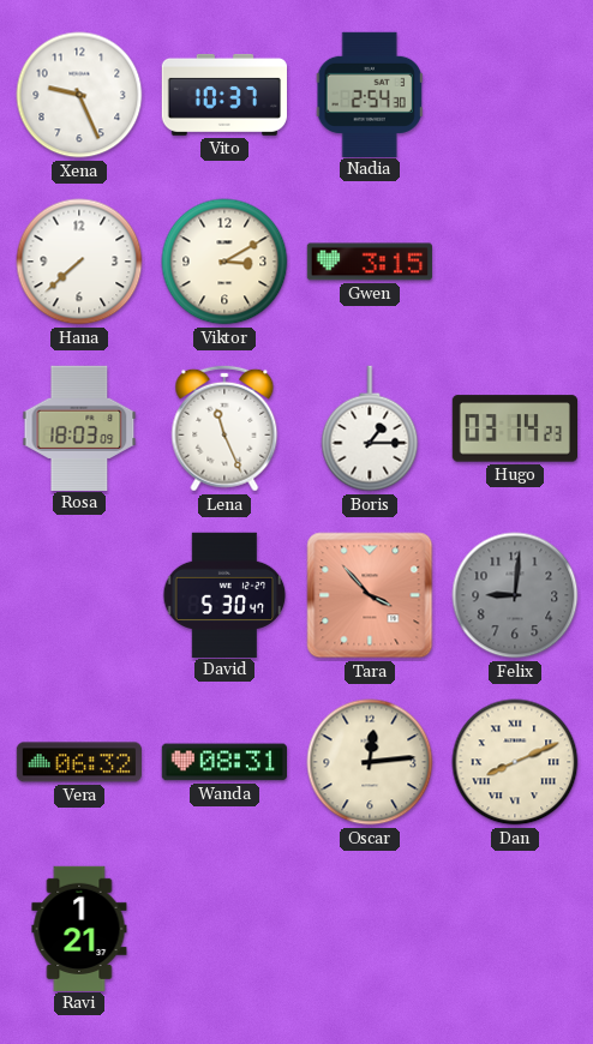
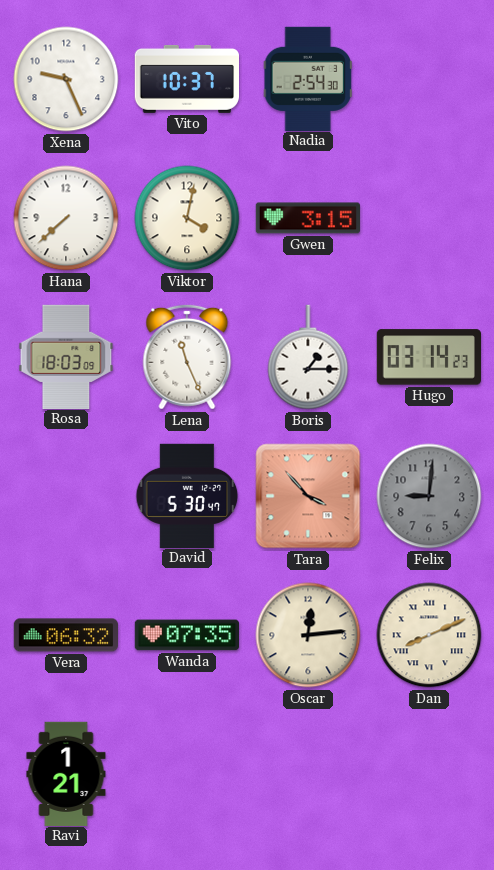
Viktor: 3:10 -> 4:02 (187, 218)
Wanda: 08:31 -> 07:35 (186, 635)
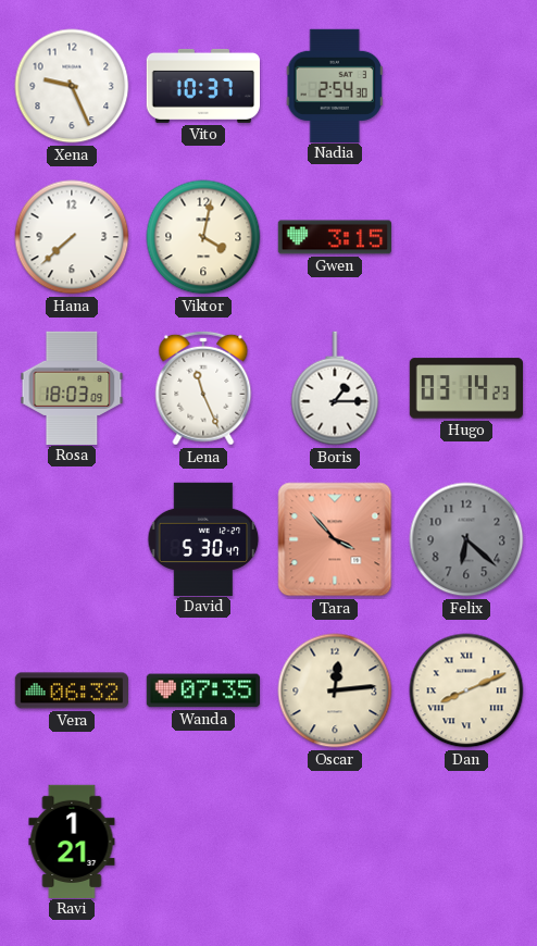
Felix: 9:01 -> 6:22 (466, 539)
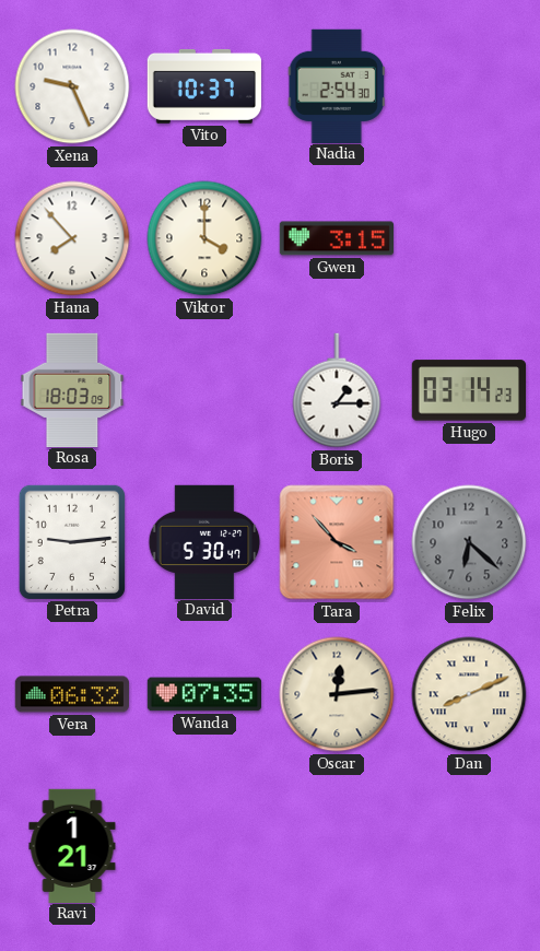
Hana: 7:38 -> 7:53 (72, 238)
Viktor: 4:02 -> 4:00 (204, 238)
Lena: 11:26 -> none (203, 388)
Petra: none -> 9:14 (72, 542)
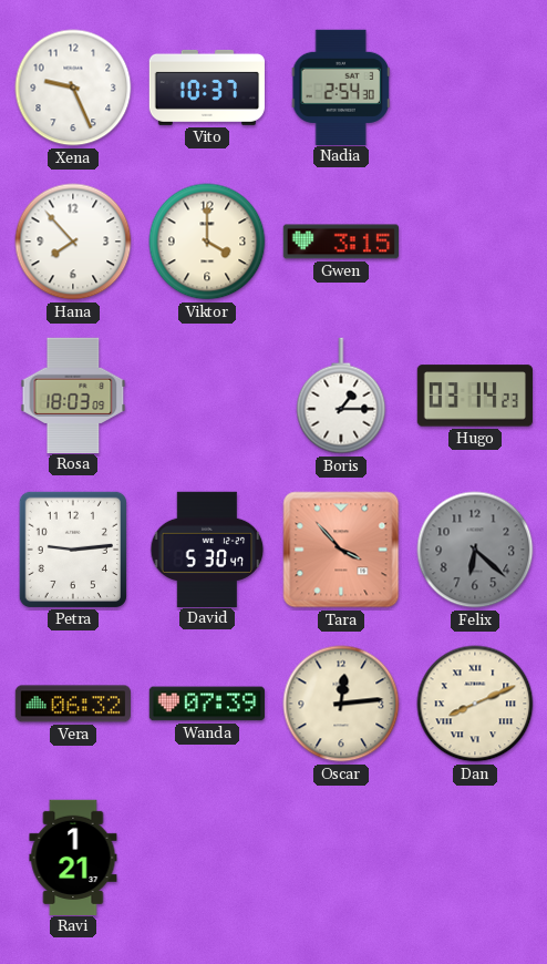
Wanda: 07:35 -> 07:39 (206, 704)
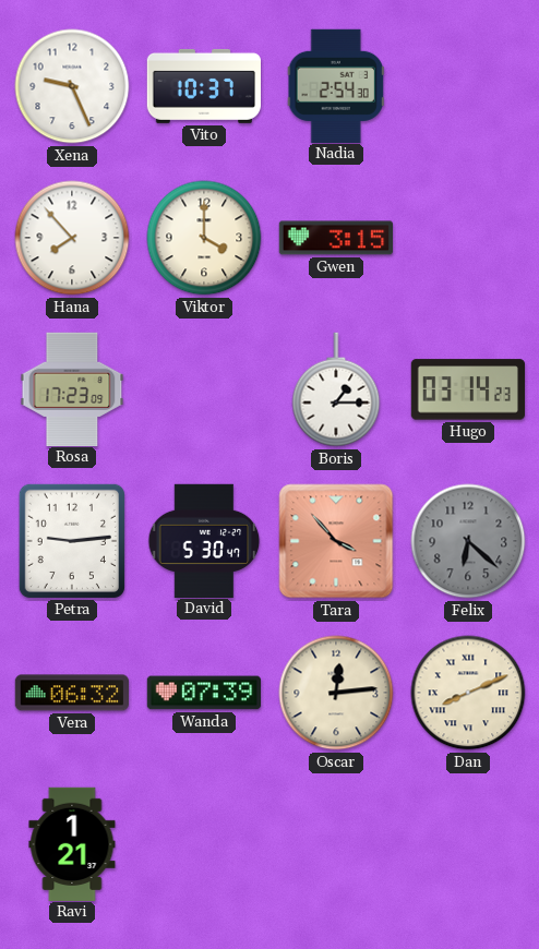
Rosa: 18:03 -> 17:23 (72, 388)
